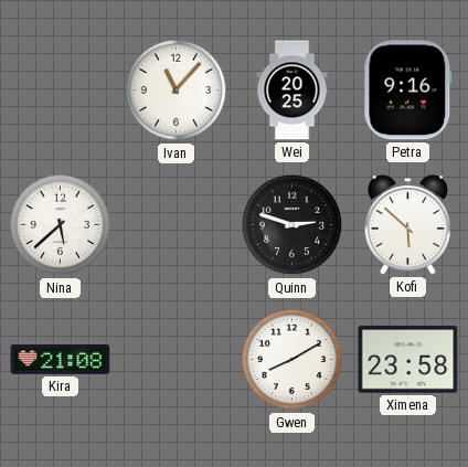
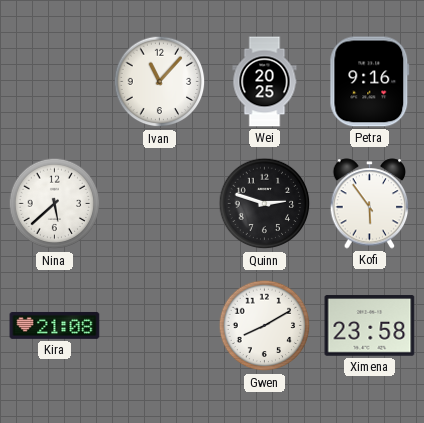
Kofi: 5:52 -> 5:54 (370, 204)
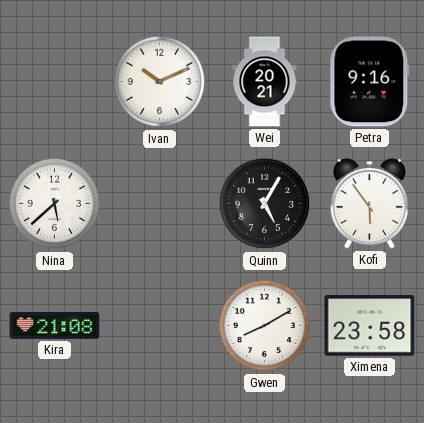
Ivan: 11:07 -> 10:11 (160, 82)
Wei: 20:25 -> 20:21 (265, 82)
Quinn: 2:48 -> 5:05 (265, 204)
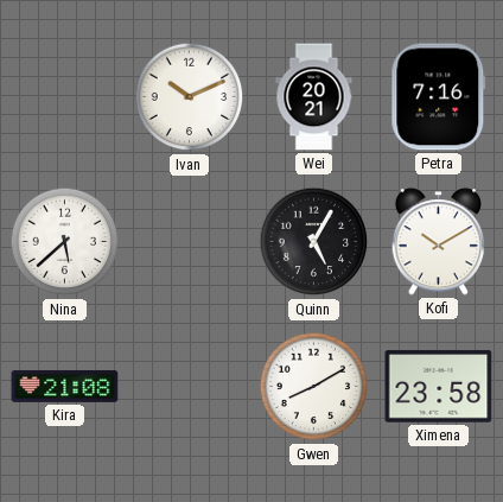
Petra: 9:16 -> 7:16 (439, 97)
Kofi: 5:54 -> 10:10 (439, 242)
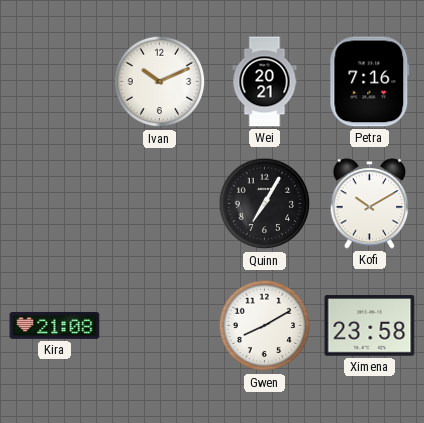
Nina: 5:38 -> none (65, 242)
Quinn: 5:05 -> 7:05 (265, 204)
